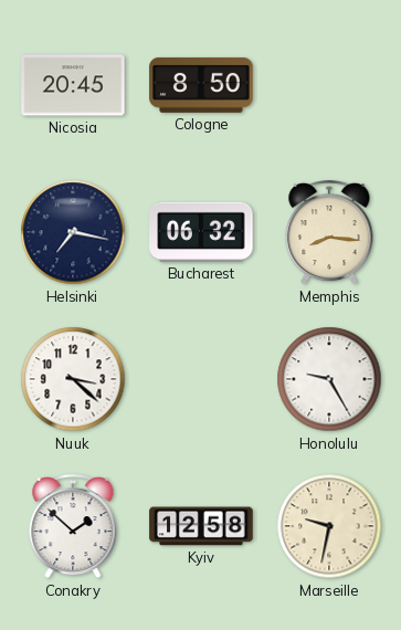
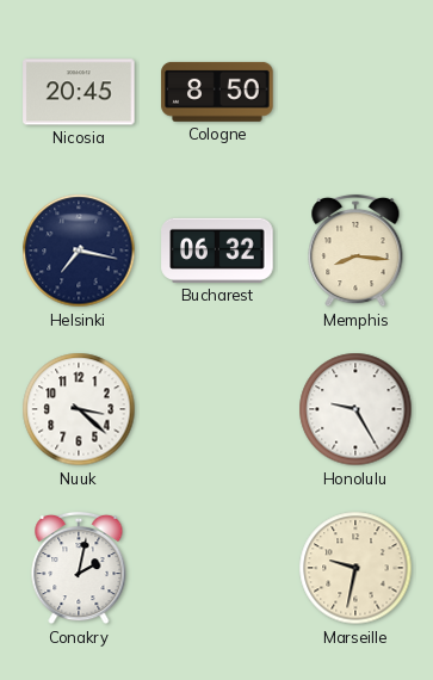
Conakry: 1:52 -> 2:02 (79, 568)
Kyiv: 12:58 -> none (201, 526)
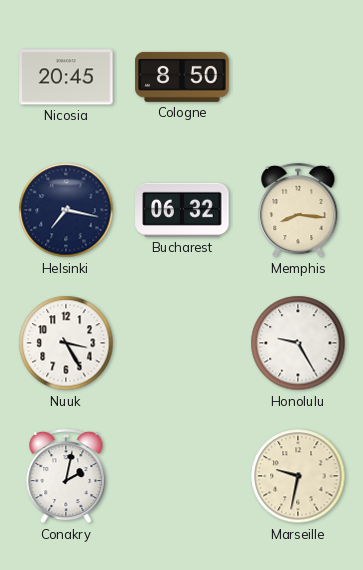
Nuuk: 3:22 -> 3:25 (66, 343)
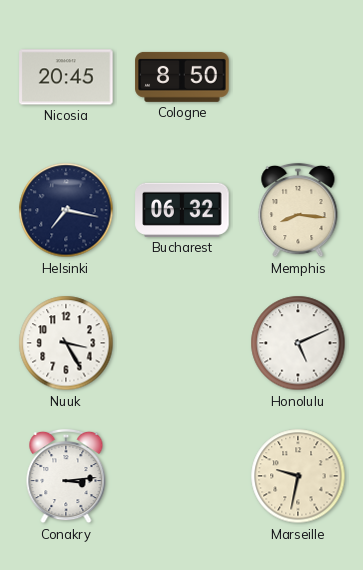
Honolulu: 9:25 -> 5:11 (298, 343)
Conakry: 2:02 -> 3:14 (66, 476)
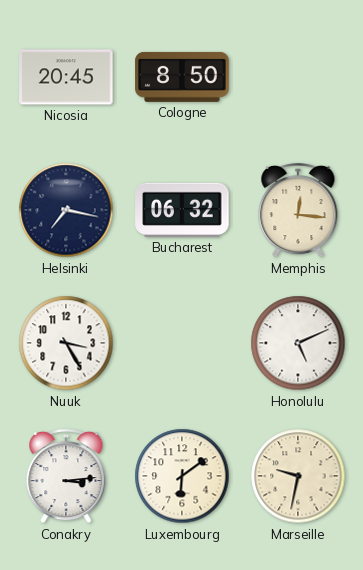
Memphis: 8:16 -> 12:16 (298, 210)
Luxembourg: none -> 6:09 (182, 476)
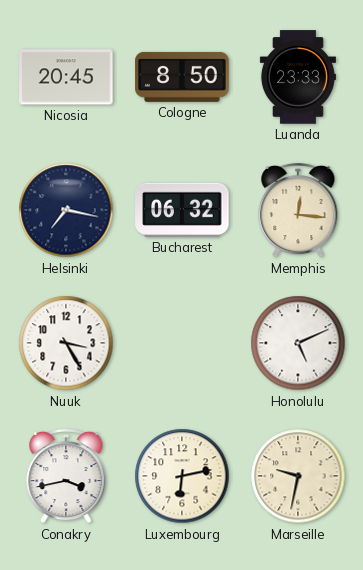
Luanda: none -> 23:33 (298, 77)
Conakry: 3:14 -> 3:43 (66, 476)
Luxembourg: 6:09 -> 6:13 (182, 476)
